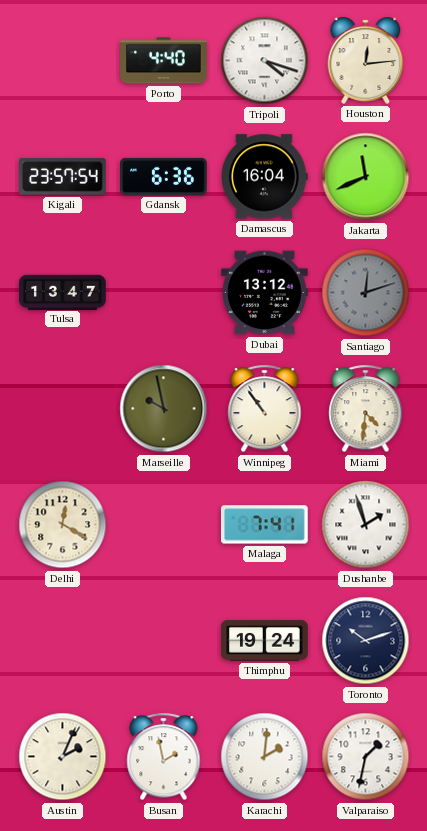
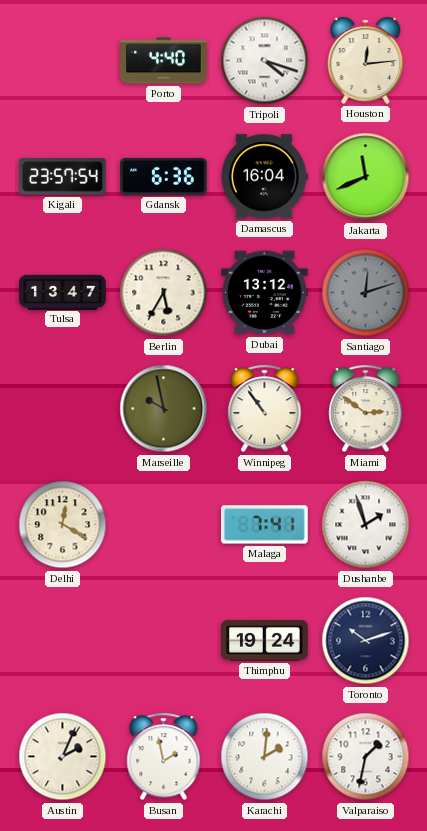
Berlin: none -> 5:35 (164, 293)
Miami: 4:31 -> 2:51 (366, 409)
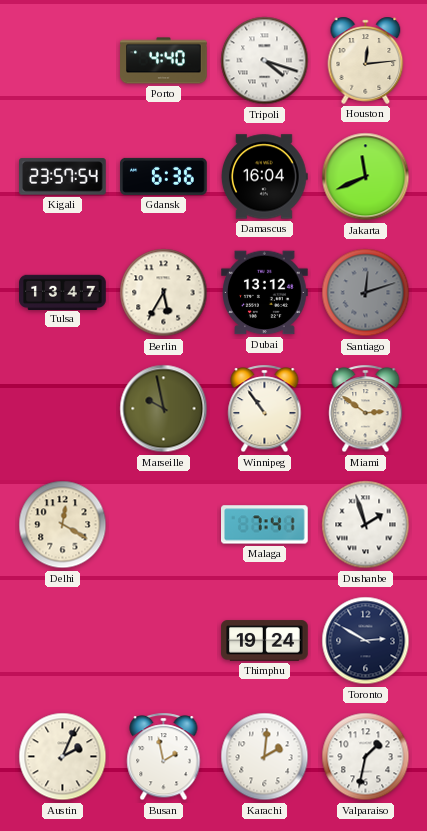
Toronto: 10:12 -> 2:50 (366, 641)
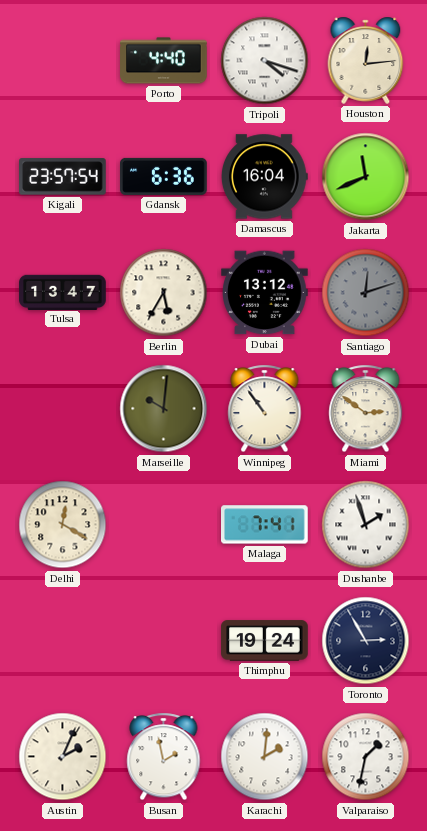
Marseille: 9:58 -> 10:01 (164, 409)
Toronto: 2:50 -> 2:55 (366, 641)
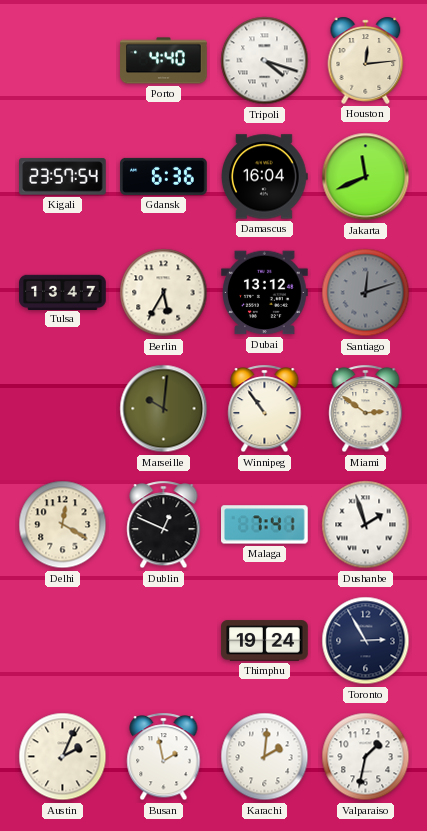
Dublin: none -> 12:49 (164, 525)
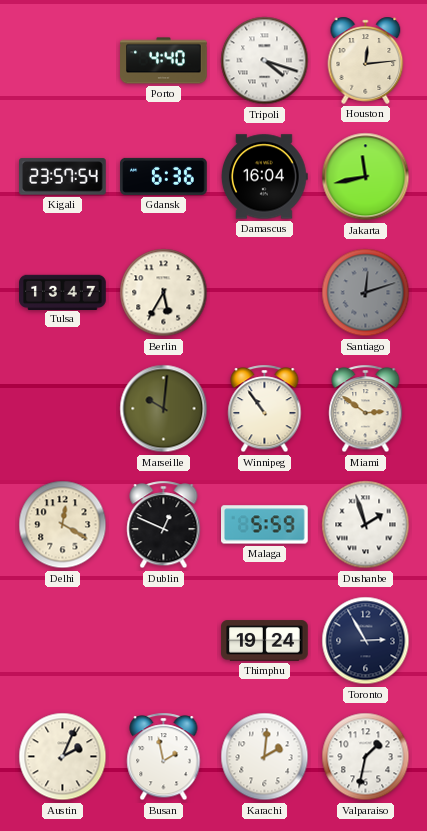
Jakarta: 11:41 -> 11:43 (366, 177)
Dubai: 13:12 -> none (265, 293)
Malaga: 7:41 -> 5:59 (265, 525)
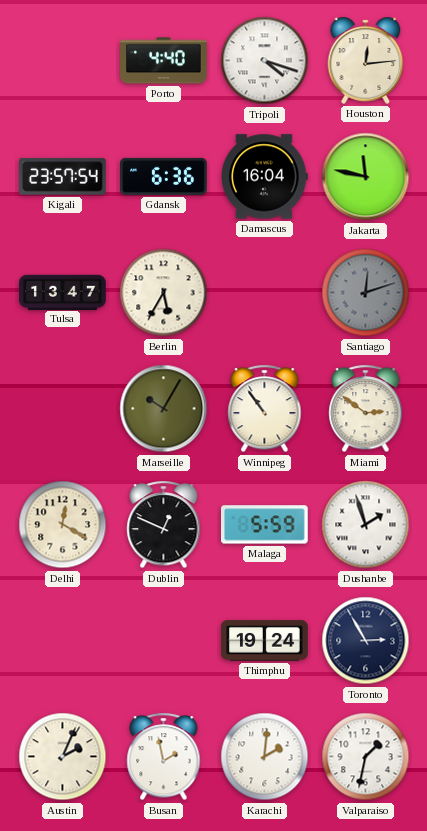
Jakarta: 11:43 -> 11:47 (366, 177)
Marseille: 10:01 -> 10:05 (164, 409)
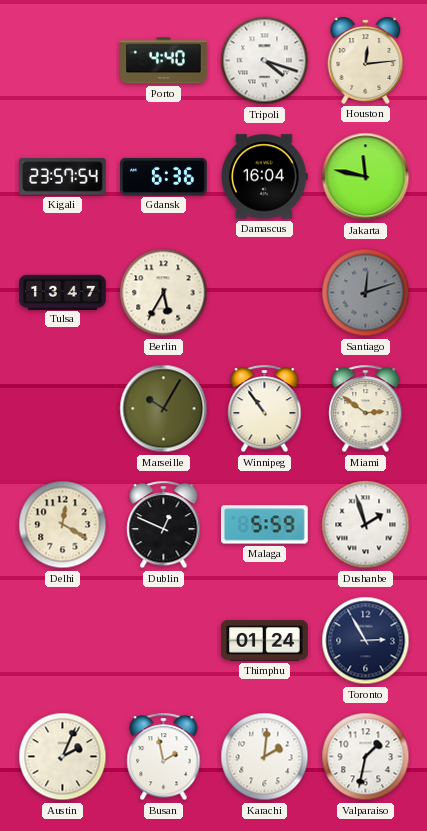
Thimphu: 19:24 -> 01:24 (265, 641)
